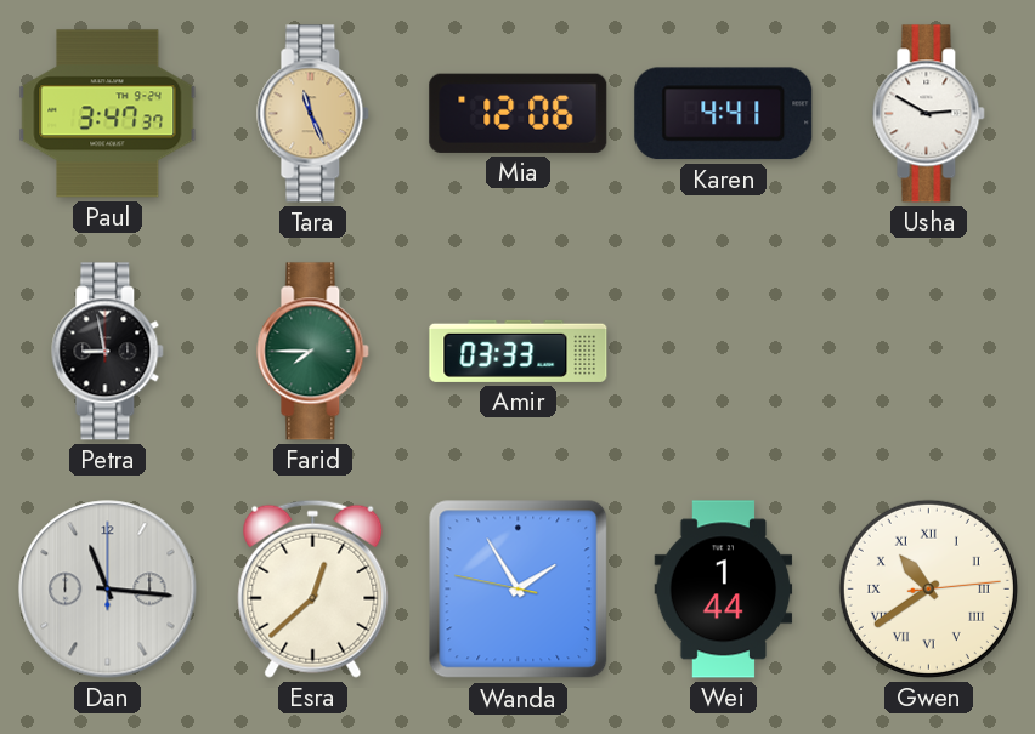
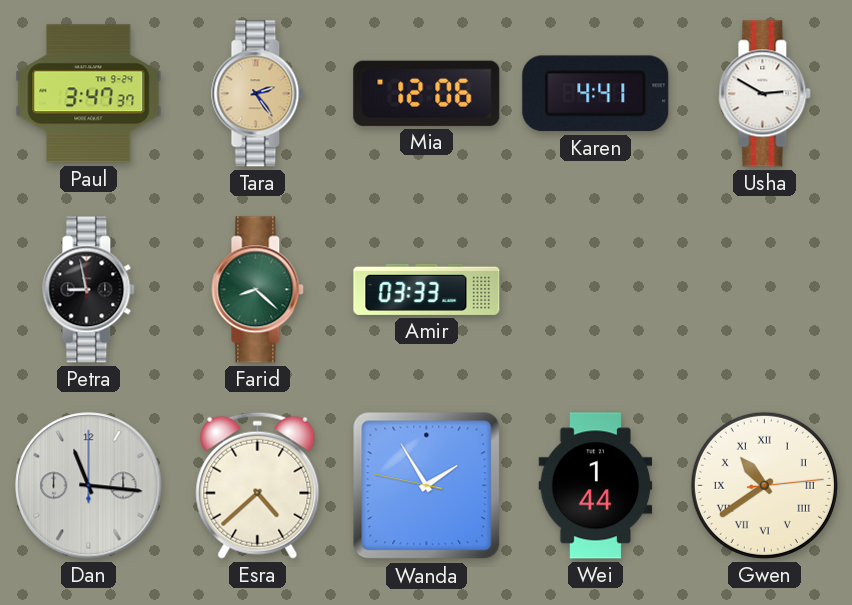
Tara: 11:26 -> 2:24 (258, 94)
Farid: 7:45 -> 8:22 (258, 290)
Esra: 12:38 -> 4:38 (258, 485)
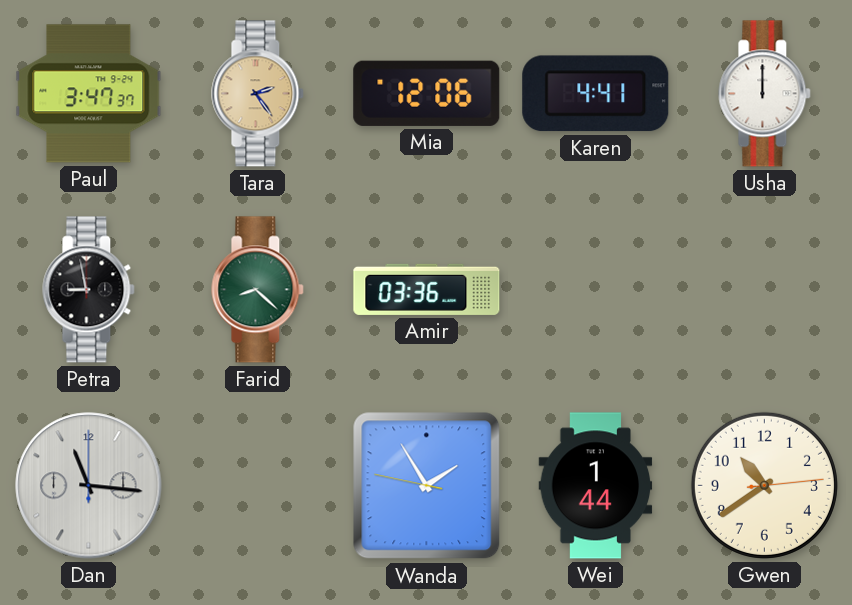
Usha: 2:50 -> 12:00 (765, 94)
Amir: 03:33 -> 03:36 (427, 289)
Esra: 4:38 -> none (258, 485)
Gwen numerals: Roman -> Arabic (764, 485)
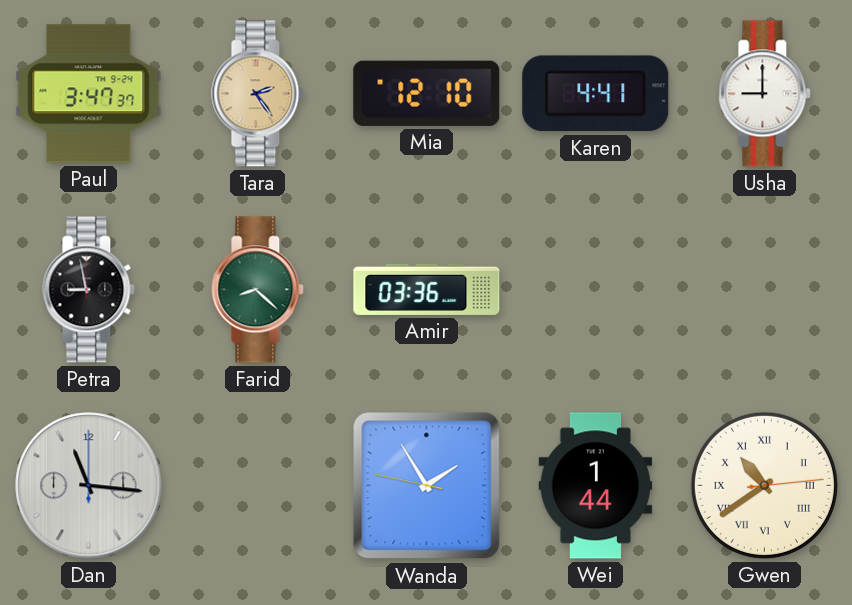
Mia: 12:06 -> 12:10 (427, 93)
Usha: 12:00 -> 9:00 (765, 94)
Gwen numerals: Arabic -> Roman (764, 485)
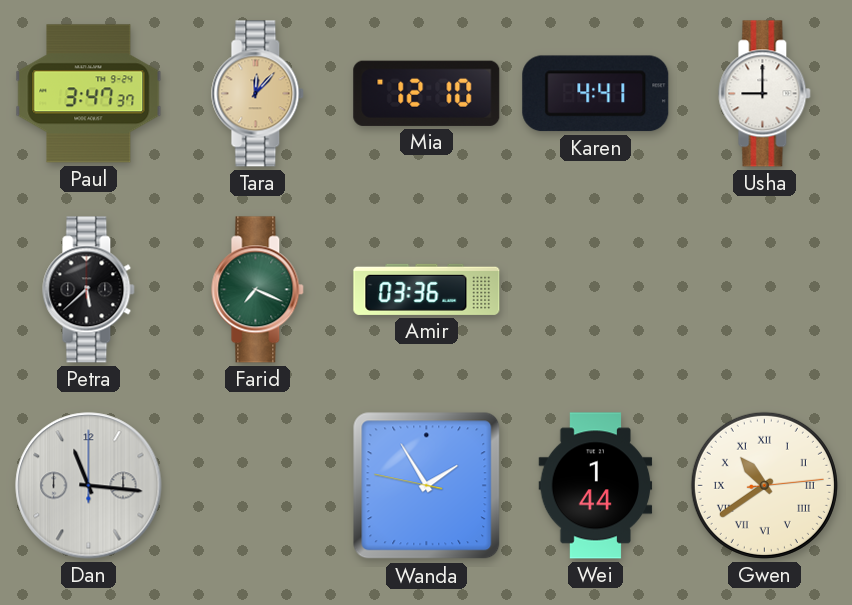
Tara: 2:24 -> 12:07 (258, 94)
Petra: 8:58 -> 5:38 (89, 290)
Farid: 8:22 -> 7:19 (258, 290)
